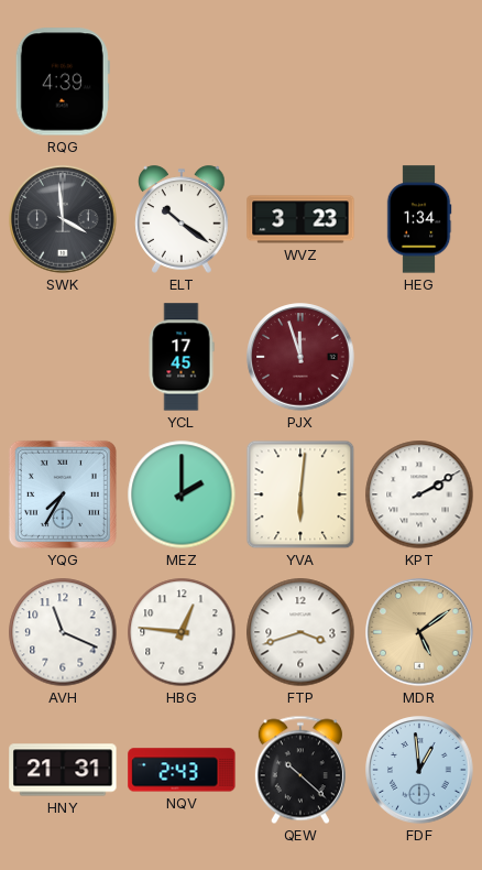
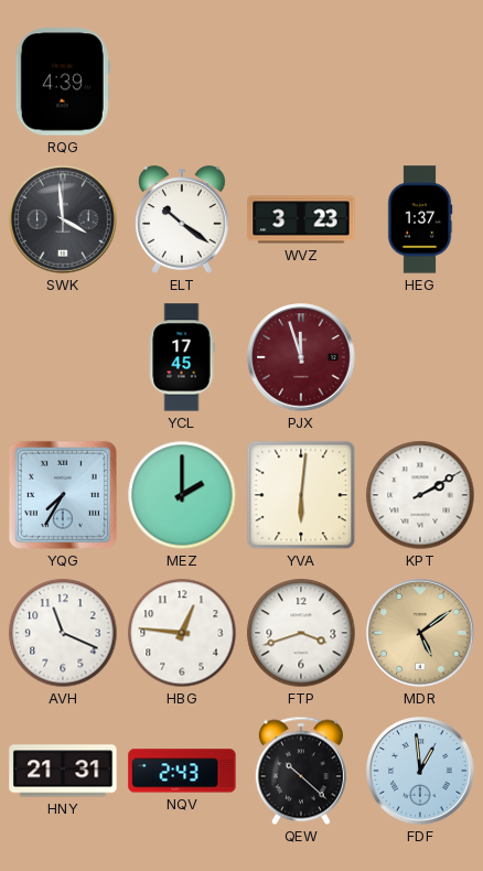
HEG: 1:34 -> 1:37 (420, 219)
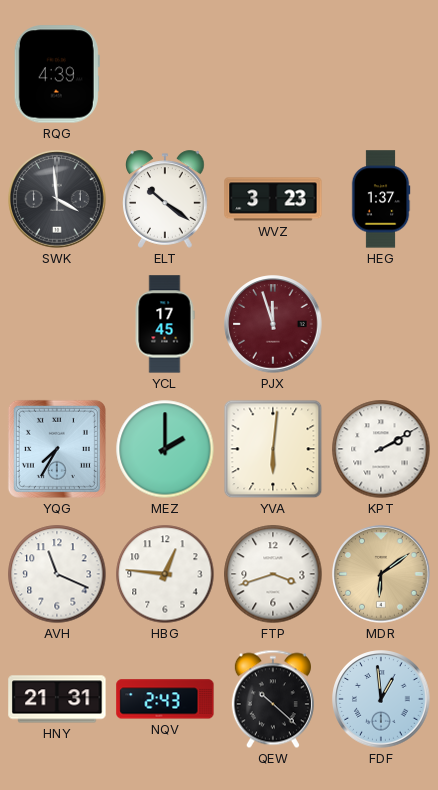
MDR: 5:09 -> 6:09 (381, 574)
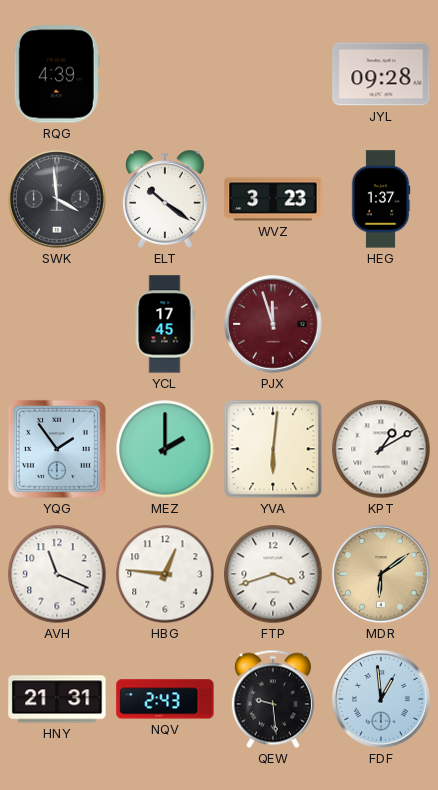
JYL: none -> 09:28 (381, 74)
YQG: 7:35 -> 1:54 (57, 449)
KPT: 2:10 -> 1:10 (381, 449)
QEW: 10:22 -> 9:29 (273, 699)
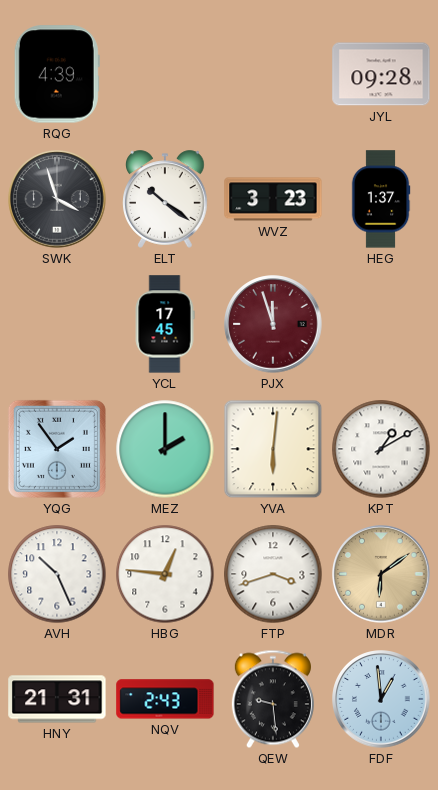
SWK: 3:59 -> 3:57 (57, 199)
AVH: 11:19 -> 10:26 (57, 574)
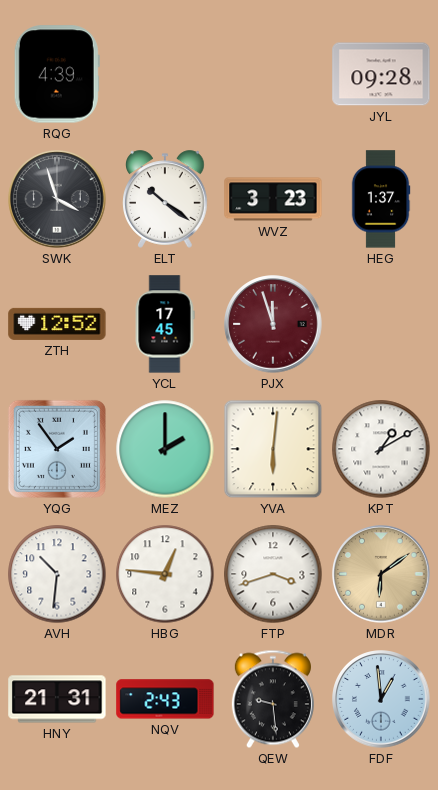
ZTH: none -> 12:52 (57, 324)
AVH: 10:26 -> 10:31 (57, 574)
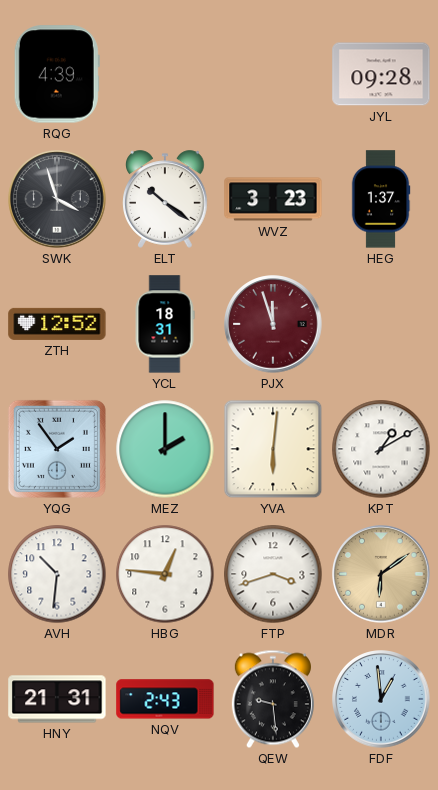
YCL: 17:45 -> 18:31 (165, 324)
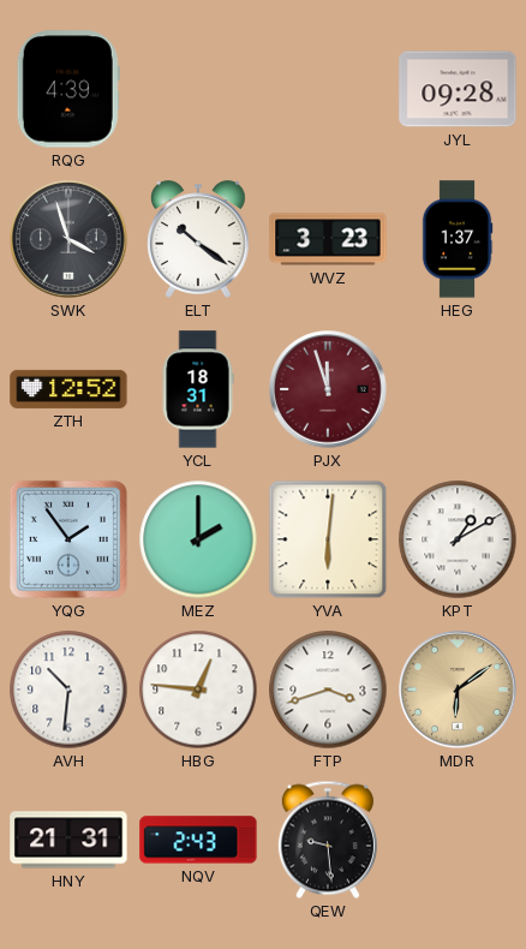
FDF: 12:59 -> none (381, 699)
